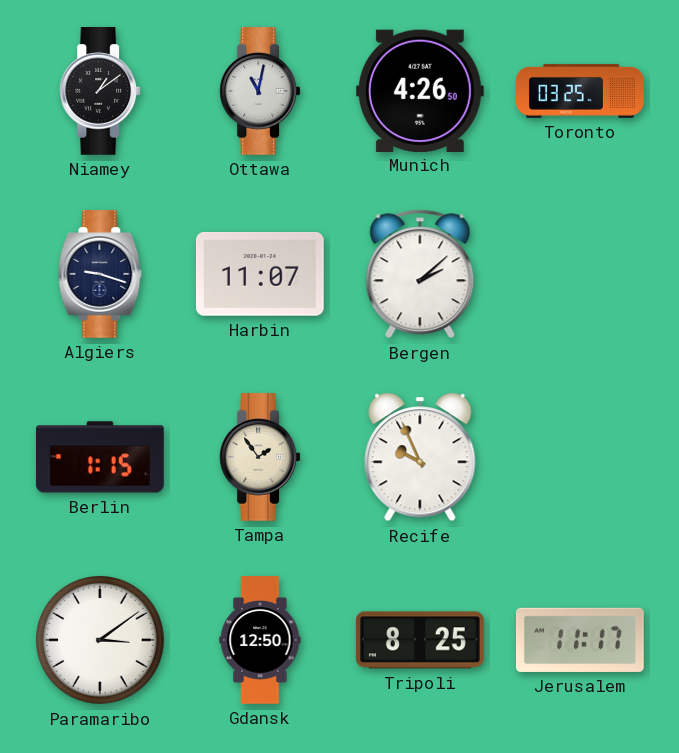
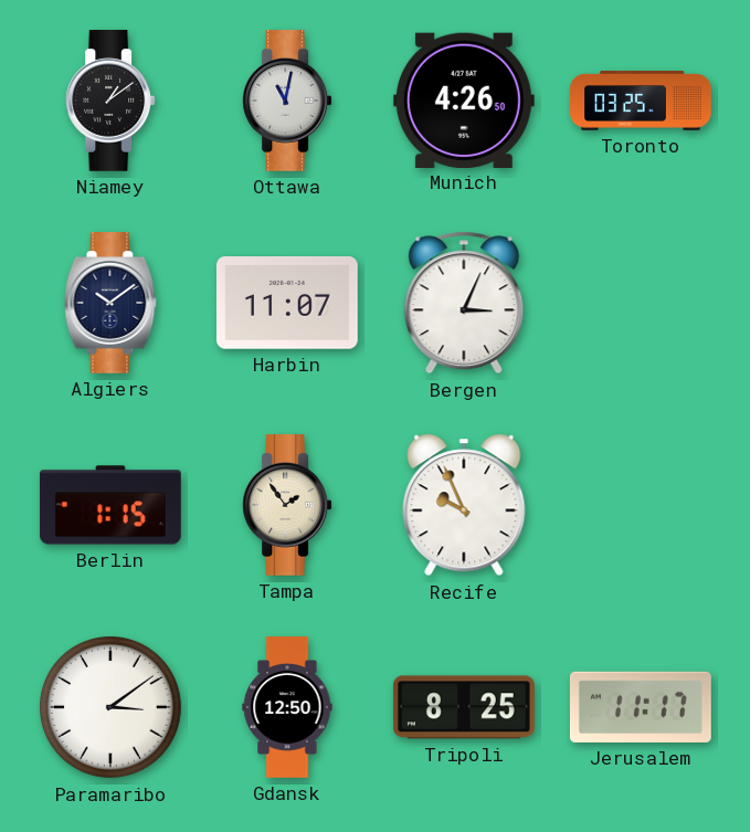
Algiers: 9:18 -> 10:09 (110, 304)
Bergen: 2:08 -> 3:04 (464, 303)
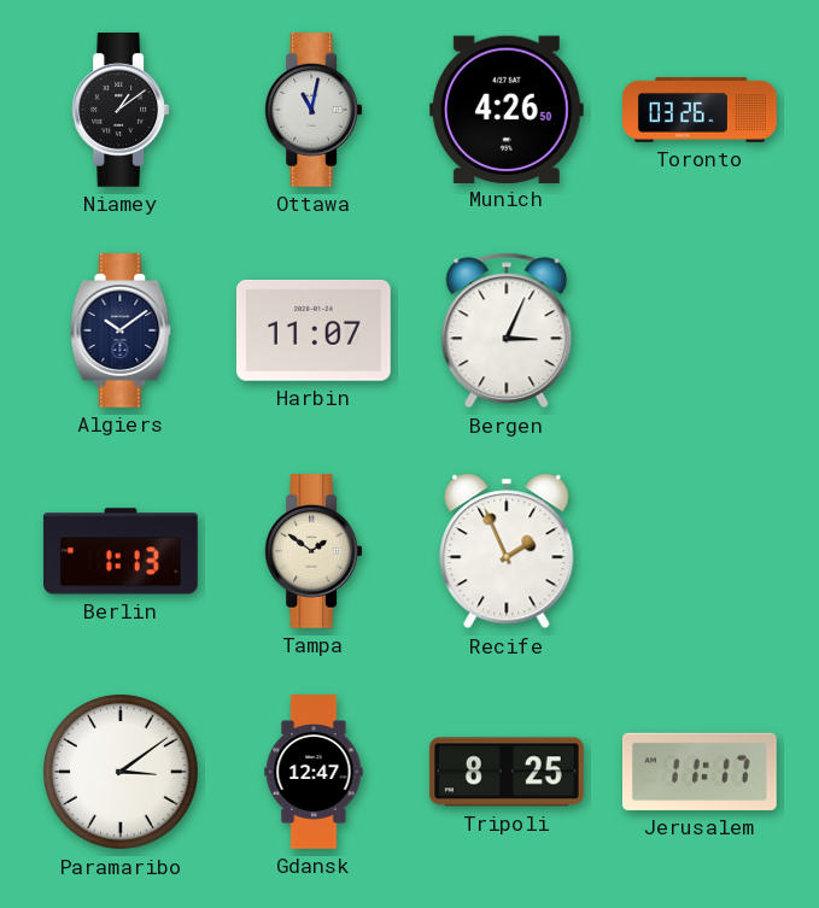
Toronto: 03:25 -> 03:26 (701, 110)
Berlin: 1:15 -> 1:13 (121, 551)
Tampa: 1:54 -> 1:51 (314, 552)
Recife: 9:56 -> 1:56 (507, 551)
Gdansk: 12:50 -> 12:47 (314, 772)
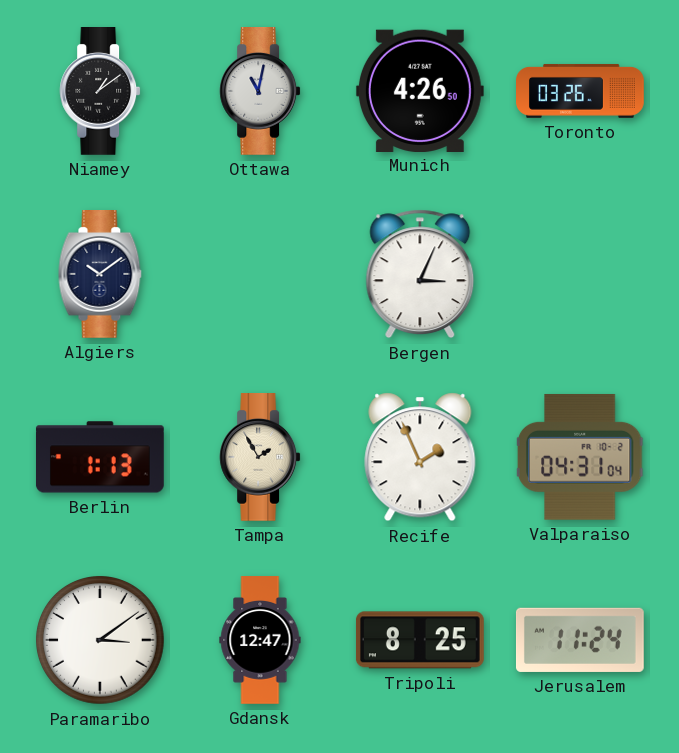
Harbin: 11:07 -> none (314, 332)
Tampa: 1:51 -> 1:55 (260, 458)
Valparaiso: none -> 04:31 (580, 457)
Jerusalem: 11:17 -> 11:24 (580, 640)
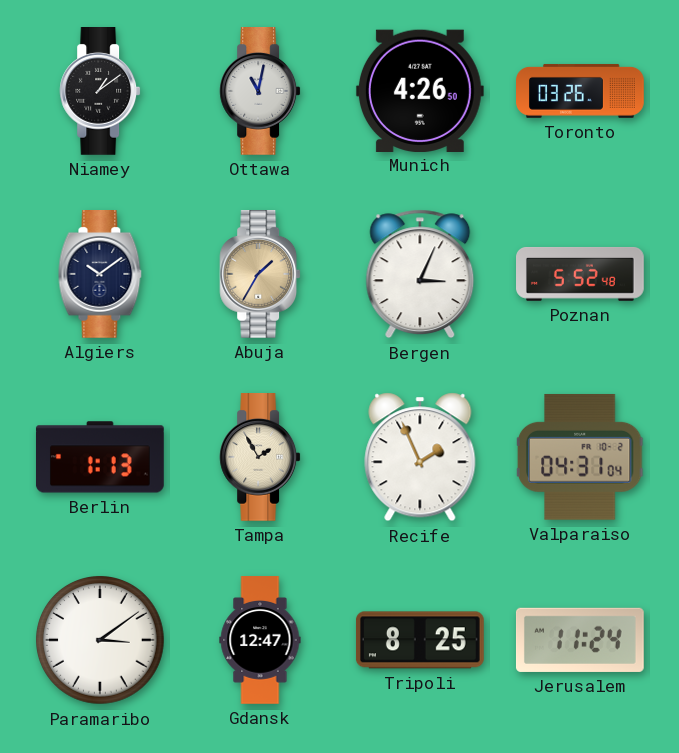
Abuja: none -> 1:35 (260, 275)
Poznan: none -> 5:52 (581, 274)
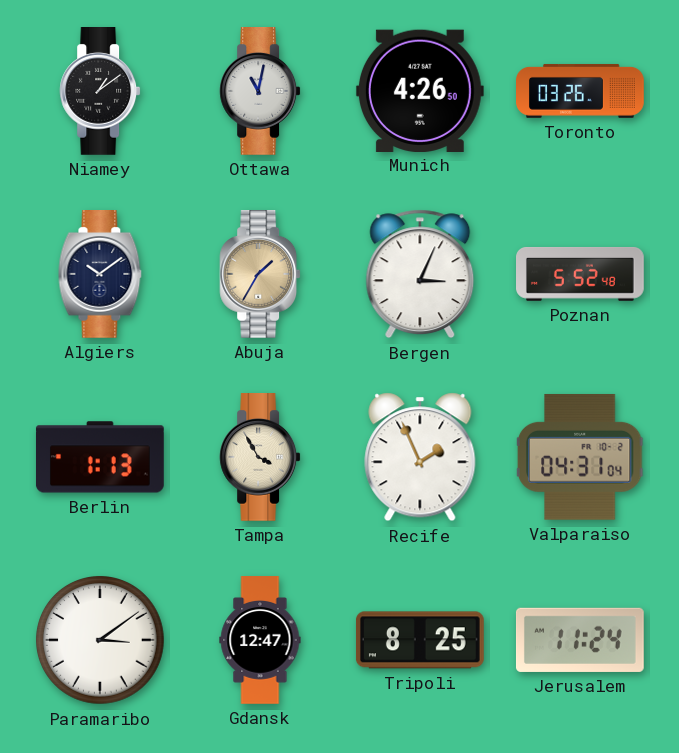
Tampa: 1:55 -> 3:55 (260, 458)
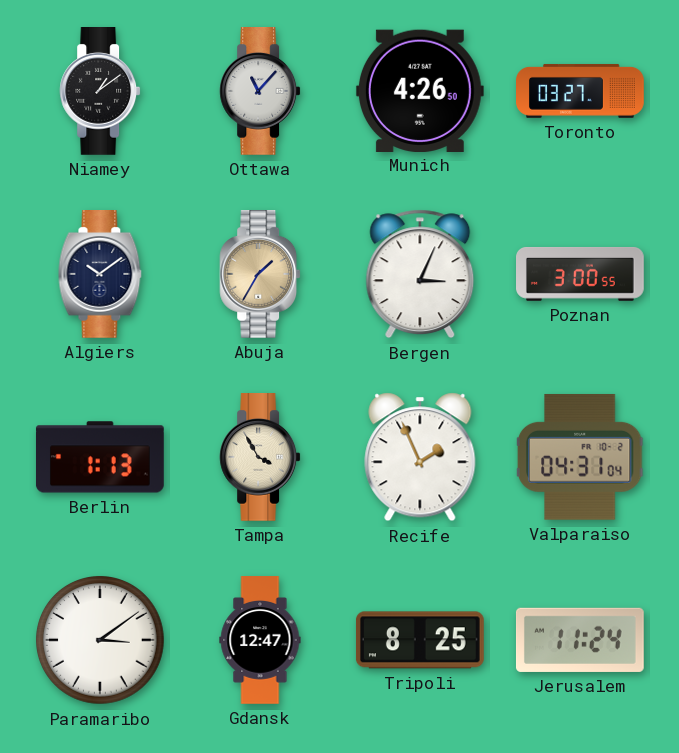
Ottawa: 11:02 -> 11:07 (260, 92)
Toronto: 03:26 -> 03:27 (581, 91)
Poznan: 5:52 -> 3:00 (581, 274)
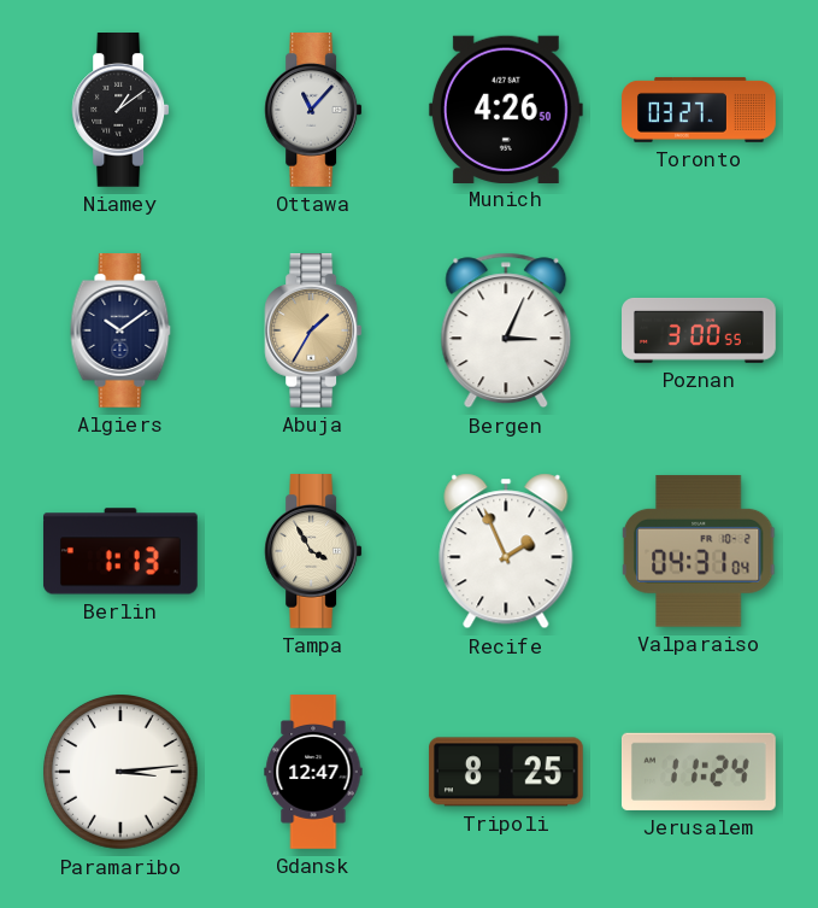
Paramaribo: 3:09 -> 3:14 (122, 773)
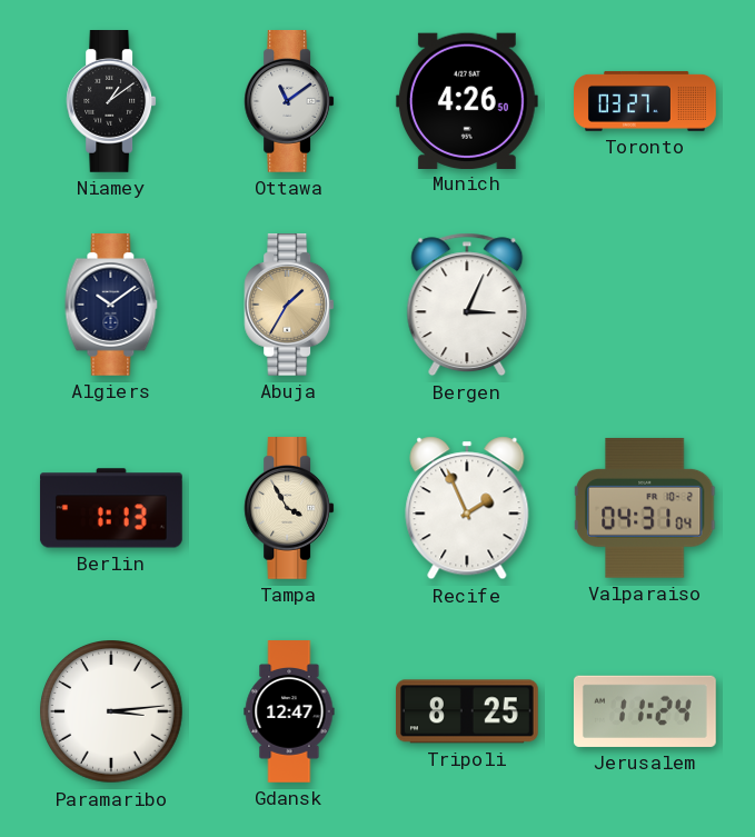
Ottawa: 11:07 -> 11:09 (289, 102)
Poznan: 3:00 -> none (700, 330)
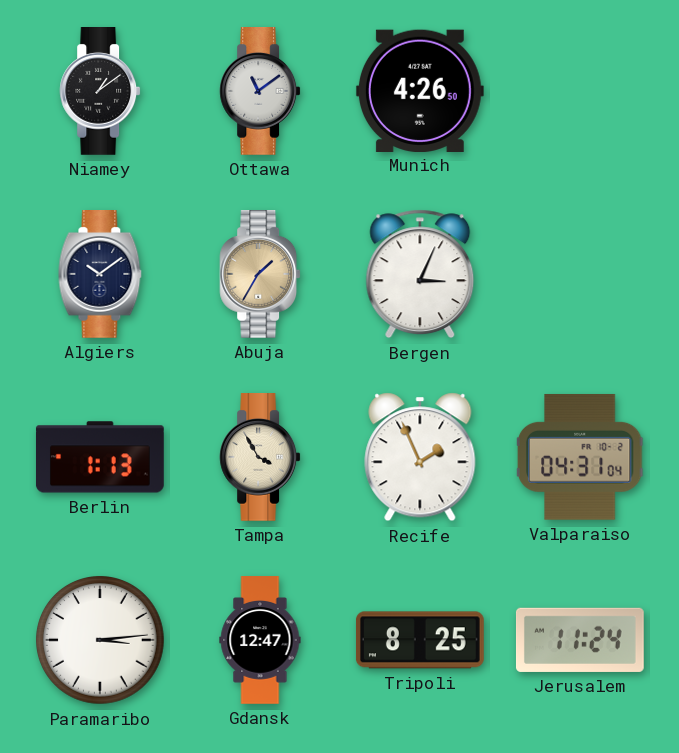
Toronto: 03:27 -> none (646, 101)
